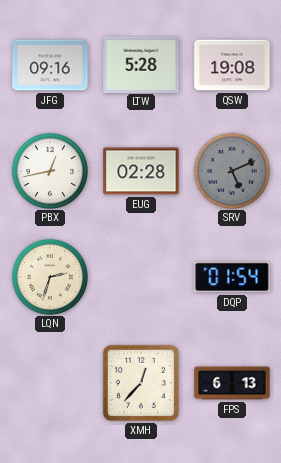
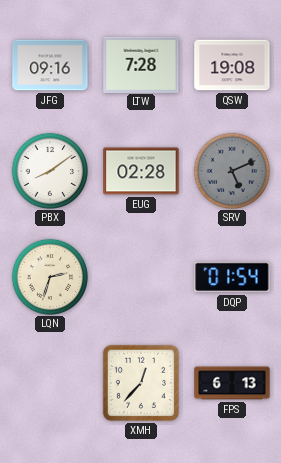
LTW: 5:28 -> 7:28 (141, 64)
PBX: 12:43 -> 8:09 (49, 170)
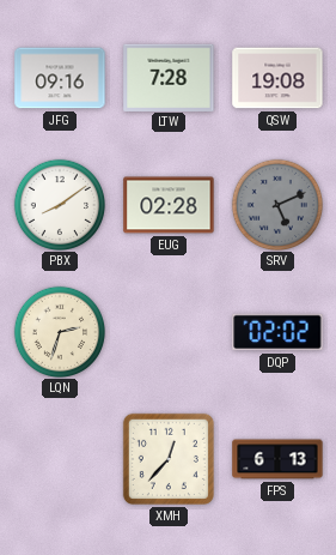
DQP: 01:54 -> 02:02 (277, 332)
